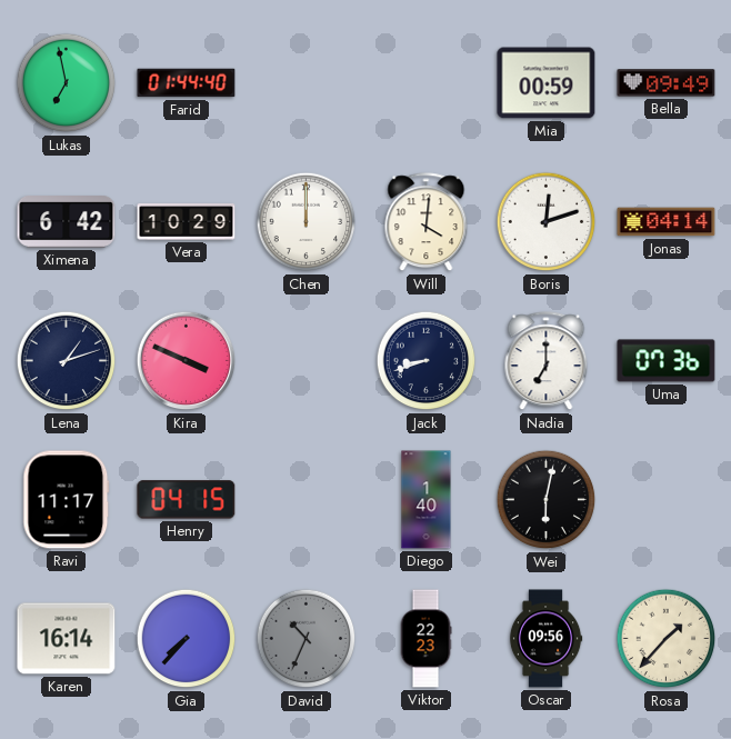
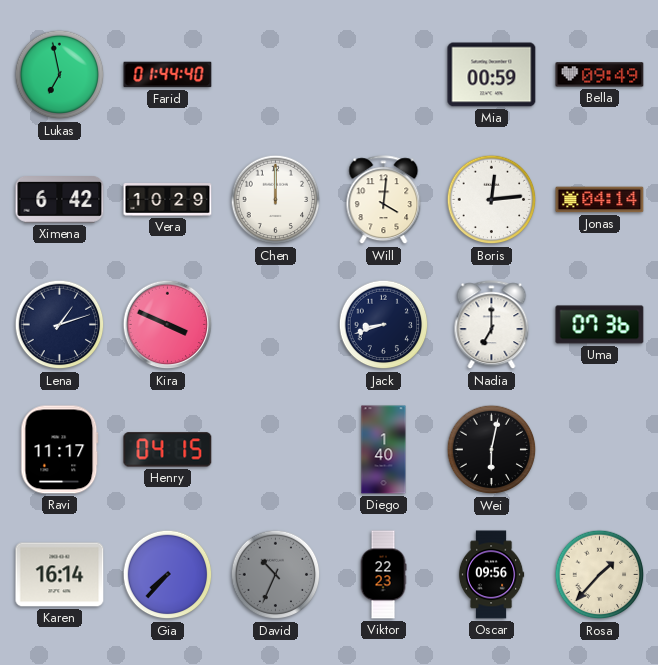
Boris: 12:12 -> 12:14 (492, 200)
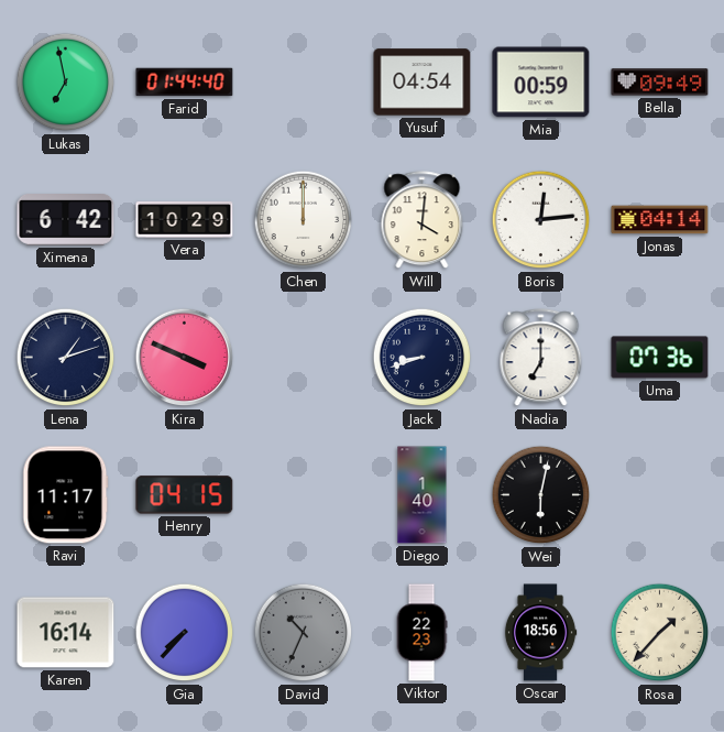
Yusuf: none -> 04:54 (423, 83)
Oscar: 09:56 -> 18:56 (540, 633)
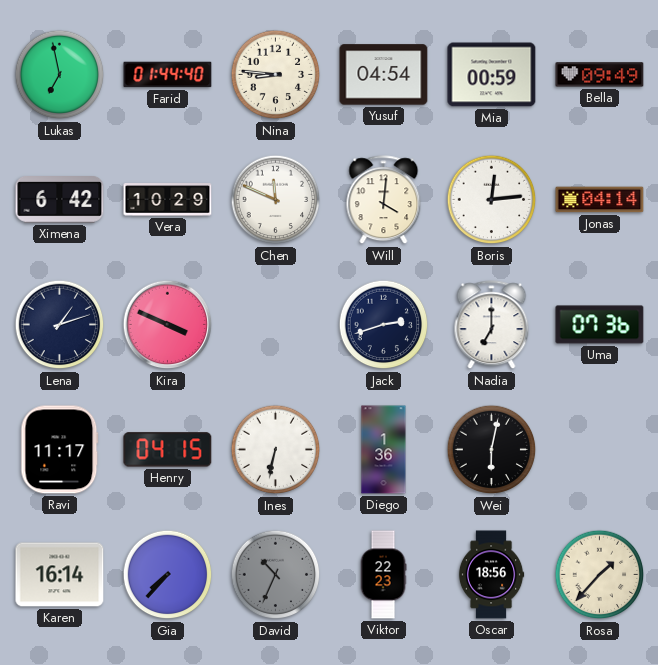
Nina: none -> 8:46 (276, 75)
Chen: 12:00 -> 11:49 (276, 200)
Jack: 8:42 -> 2:42 (384, 325)
Ines: none -> 6:32 (276, 450)
Diego: 1:40 -> 1:36 (384, 450)
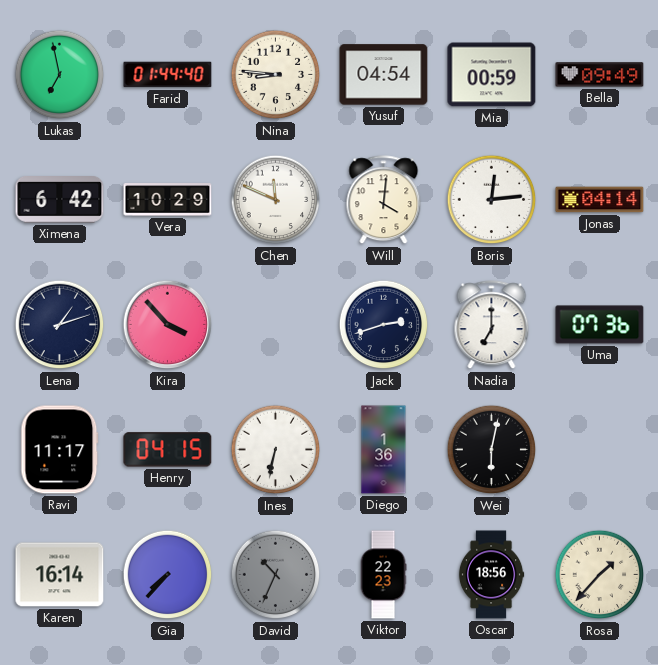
Kira: 3:49 -> 3:53 (168, 325)
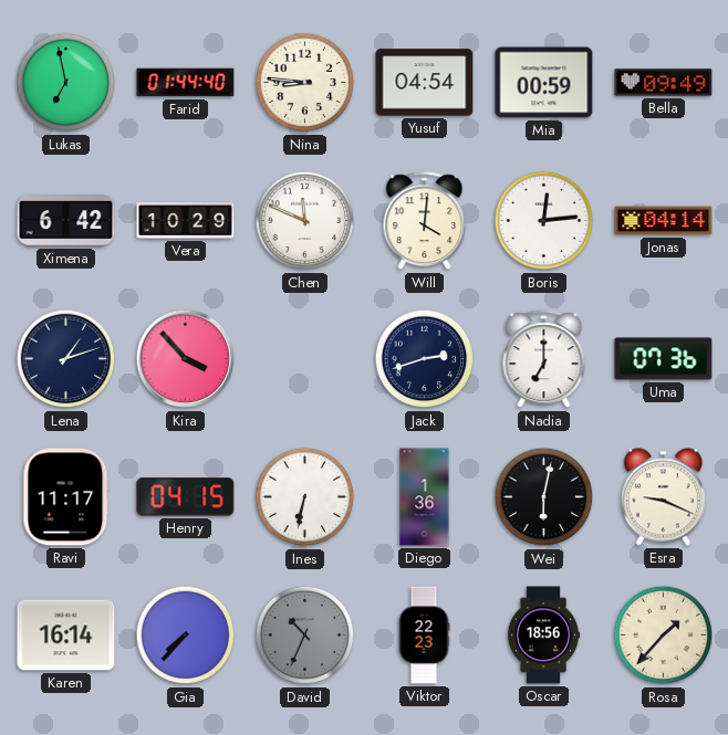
Esra: none -> 9:19 (663, 497)
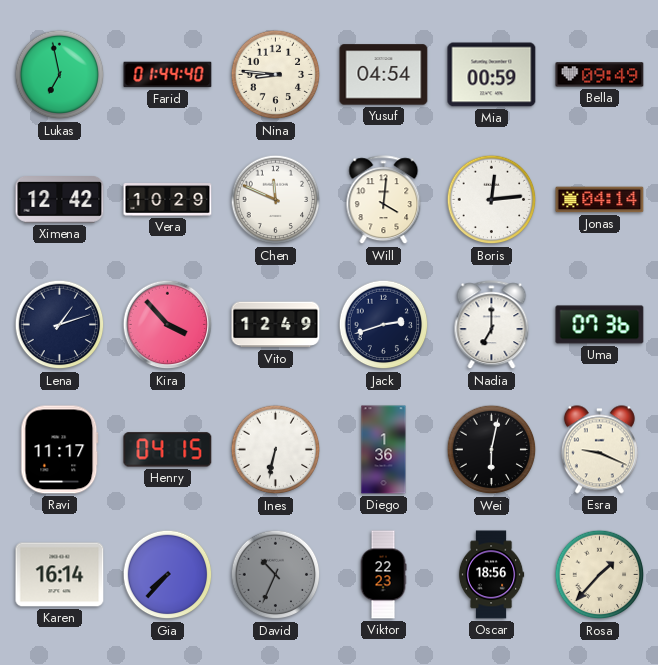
Ximena: 6:42 -> 12:42 (60, 200)
Vito: none -> 12:49 (276, 325)
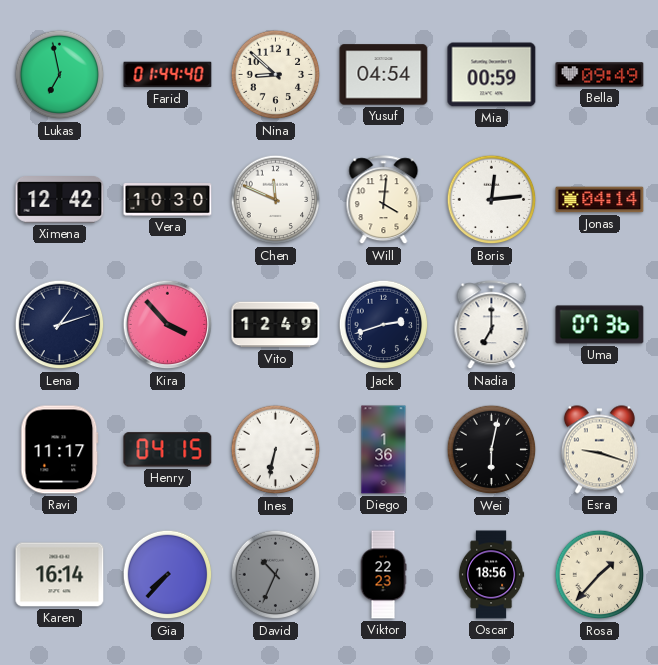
Nina: 8:46 -> 8:52 (276, 75)
Vera: 10:29 -> 10:30 (168, 200)
Esra: 9:19 -> 9:18 (599, 450)
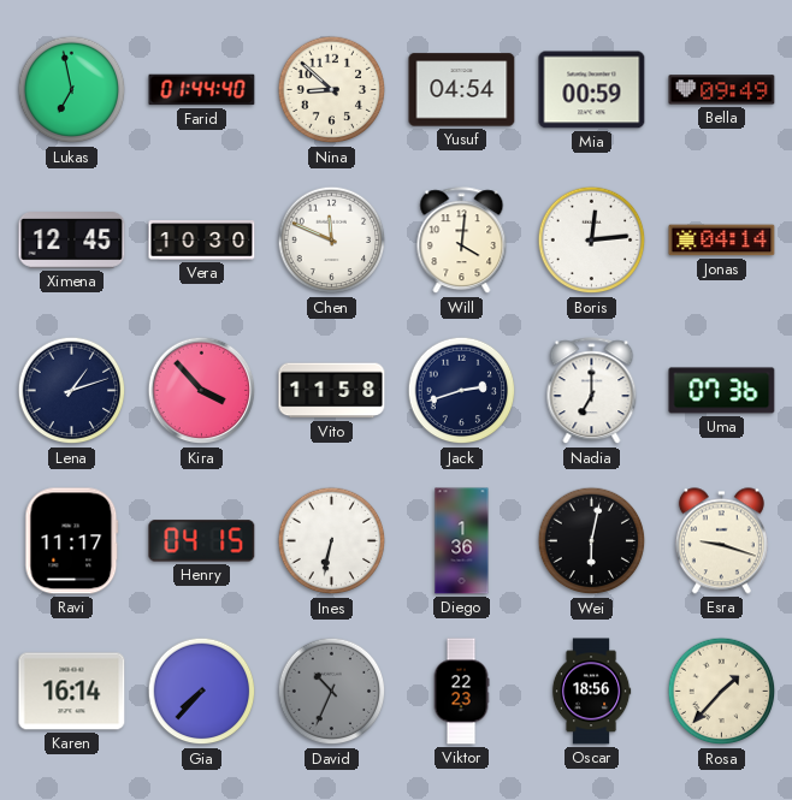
Ximena: 12:42 -> 12:45 (72, 241)
Vito: 12:49 -> 11:58 (332, 391)
